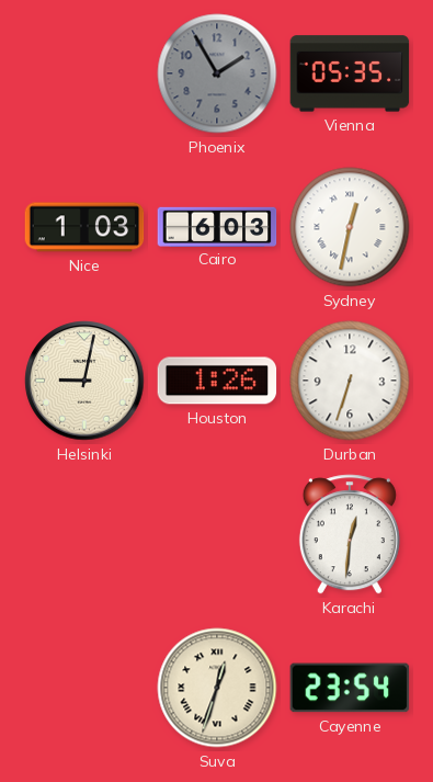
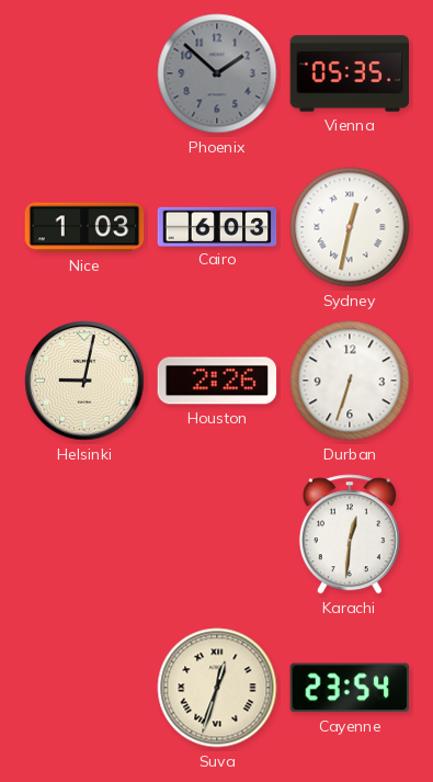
Phoenix: 1:55 -> 1:52 (217, 73)
Houston: 1:26 -> 2:26 (217, 381)
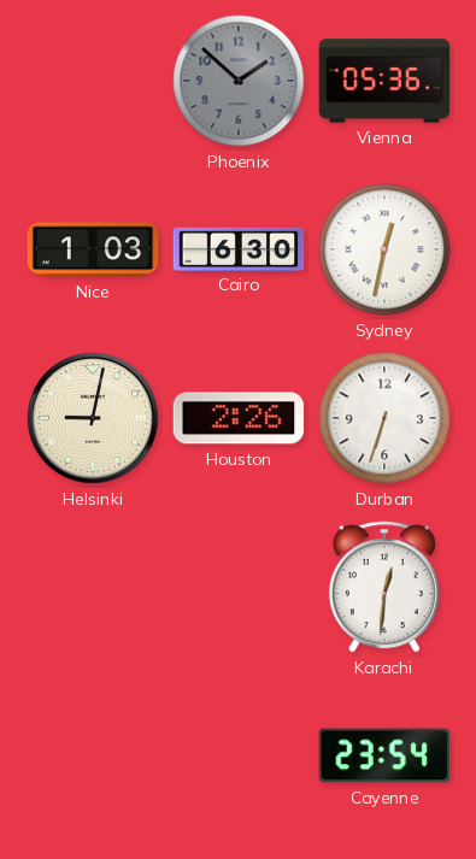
Vienna: 05:35 -> 05:36 (384, 81)
Cairo: 6:03 -> 6:30 (239, 248)
Suva: 12:33 -> none (217, 688)
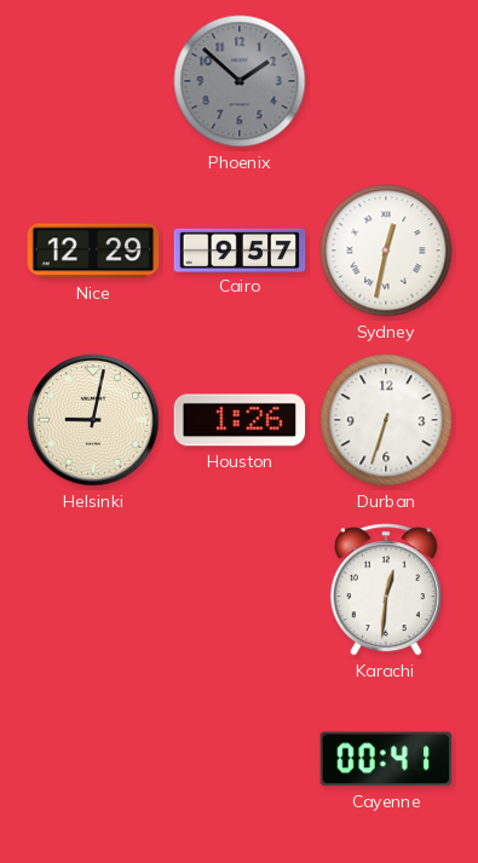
Vienna: 05:36 -> none (384, 81)
Nice: 1:03 -> 12:29 (93, 251)
Cairo: 6:30 -> 9:57 (240, 249)
Houston: 2:26 -> 1:26 (240, 420)
Cayenne: 23:54 -> 00:41 (386, 759)
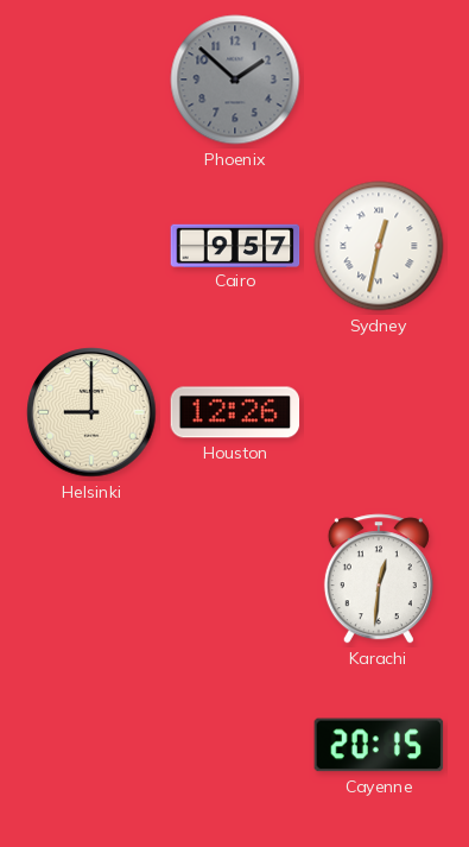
Nice: 12:29 -> none (93, 251)
Helsinki: 9:02 -> 9:00 (91, 412)
Houston: 1:26 -> 12:26 (235, 412)
Durban: 6:33 -> none (386, 420)
Cayenne: 00:41 -> 20:15 (379, 745)
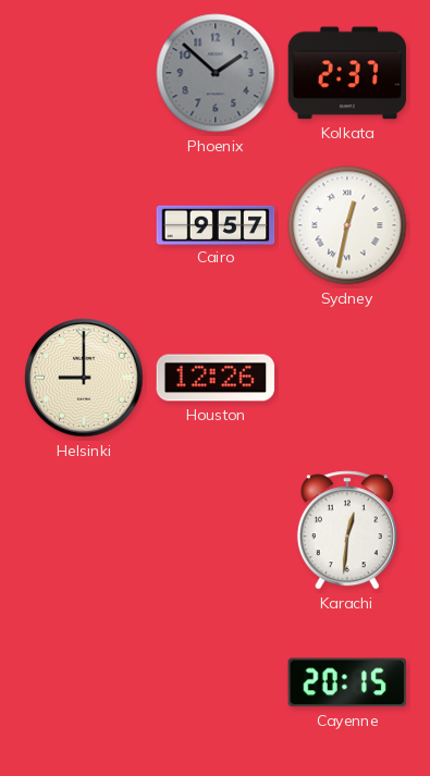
Kolkata: none -> 2:37 (347, 73)
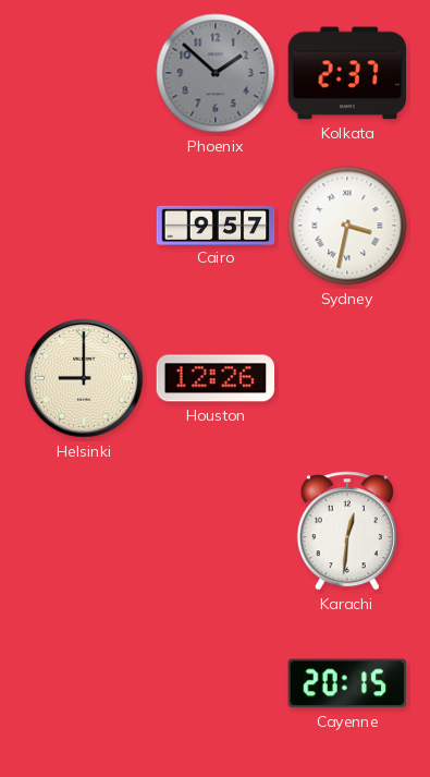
Sydney: 12:32 -> 3:32 (347, 226)
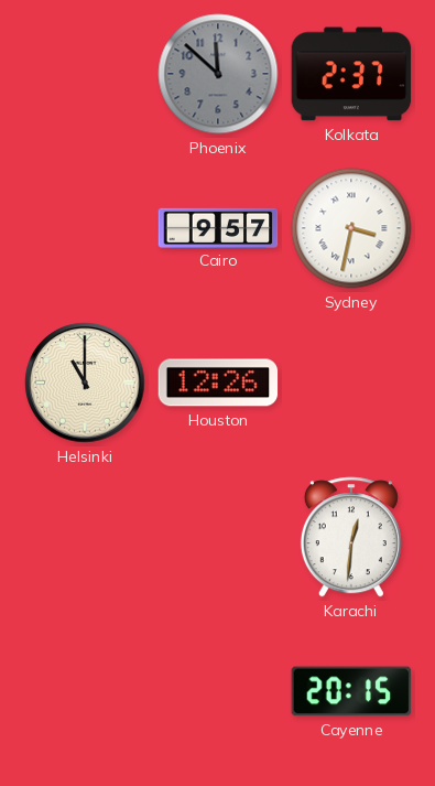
Phoenix: 1:52 -> 11:52 (218, 74)
Helsinki: 9:00 -> 11:00 (85, 383)
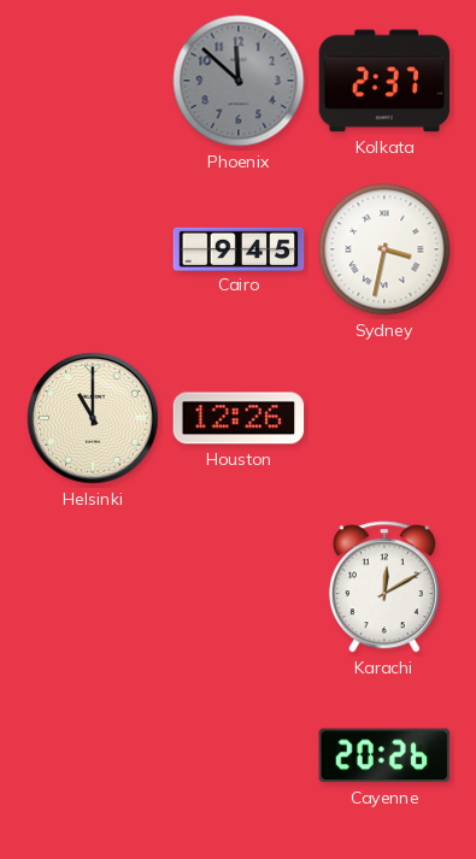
Cairo: 9:57 -> 9:45 (239, 248)
Karachi: 12:31 -> 12:10 (384, 587)
Cayenne: 20:15 -> 20:26 (384, 755)
